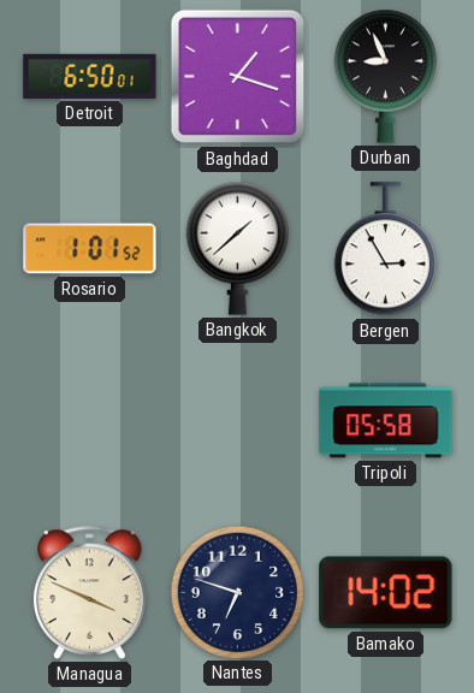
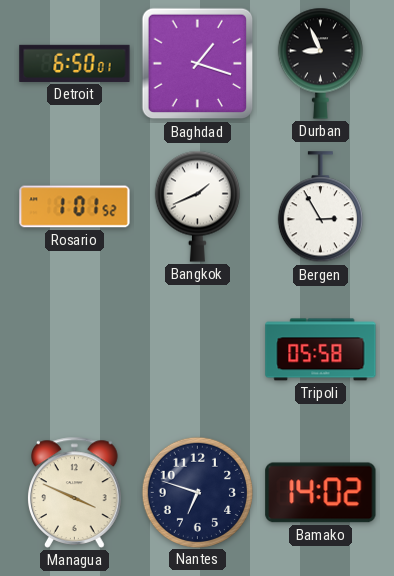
Bangkok: 1:38 -> 1:41 (197, 206)
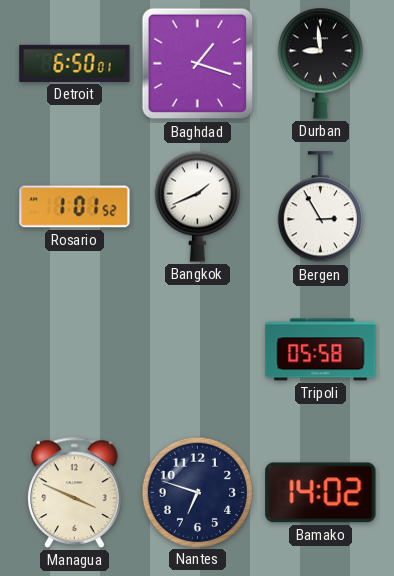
Durban: 8:56 -> 8:59 (320, 63)
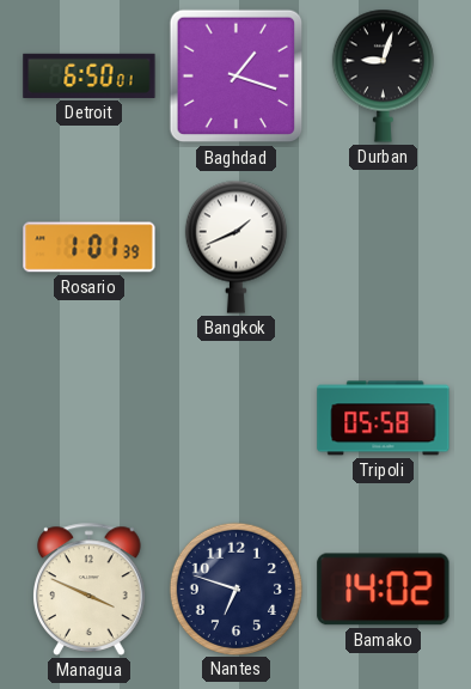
Durban: 8:59 -> 9:03 (383, 75)
Rosario: 1:01:52 -> 1:01:39 (90, 248)
Bergen: 2:55 -> none (320, 207)
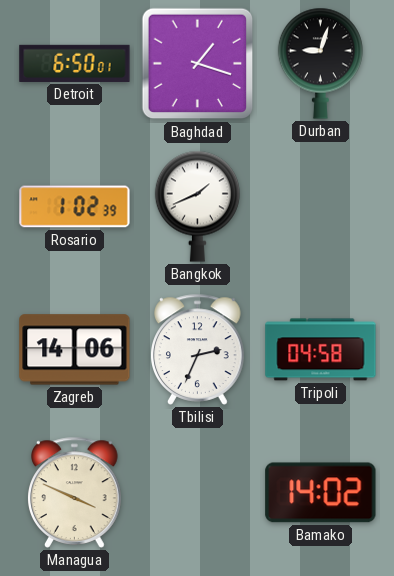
Rosario: 1:01 -> 1:02 (75, 207)
Zagreb: none -> 14:06 (75, 350)
Tbilisi: none -> 2:34 (198, 349)
Tripoli: 05:58 -> 04:58 (321, 350)
Nantes: 6:48 -> none (235, 589)
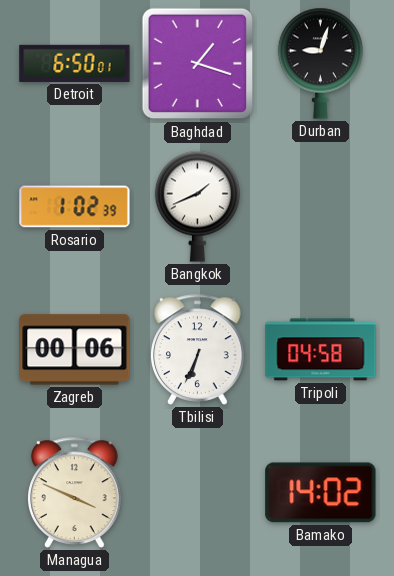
Zagreb: 14:06 -> 00:06 (75, 350)
Tbilisi: 2:34 -> 6:34 (198, 349)
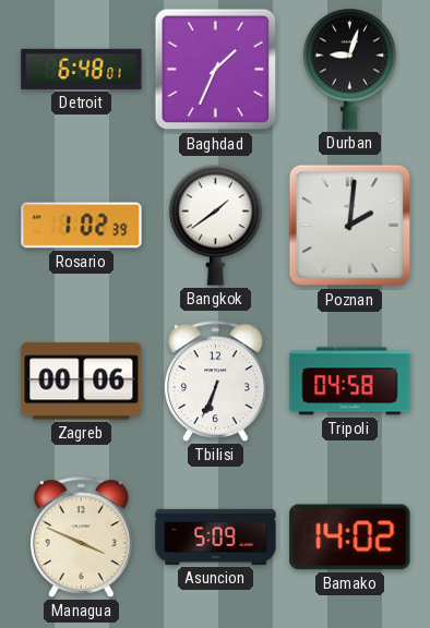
Detroit: 6:50 -> 6:48 (82, 69)
Baghdad: 1:18 -> 1:34 (216, 70)
Bangkok: 1:41 -> 1:39 (215, 225)
Poznan: none -> 2:01 (350, 226)
Asuncion: none -> 5:09 (216, 536)
